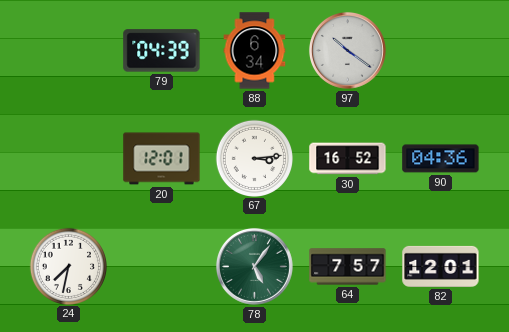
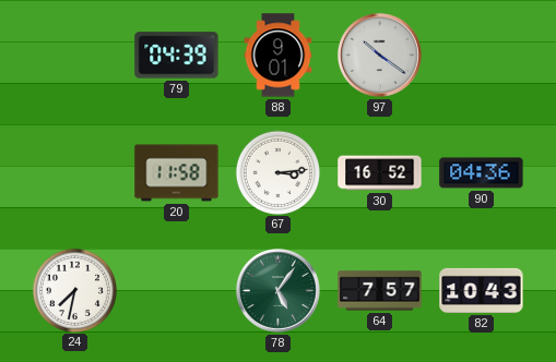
88: 6:34 -> 9:01 (279, 56)
20: 12:01 -> 11:58 (177, 173)
82: 12:01 -> 10:43 (482, 290)
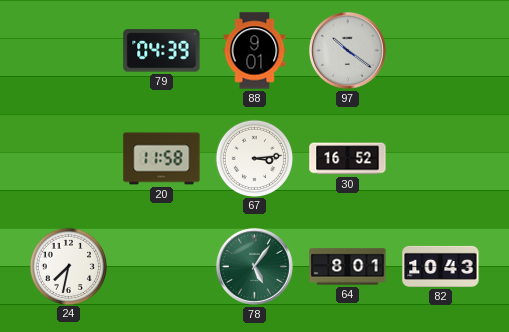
90: 04:36 -> none (482, 173)
64: 7:57 -> 8:01 (348, 267)
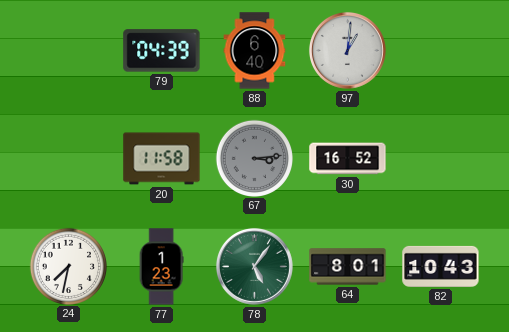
88: 9:01 -> 6:40 (255, 51)
97: 10:21 -> 1:01 (347, 50)
67 dial: white -> grey (254, 158)
77: none -> 1:23 (161, 267)
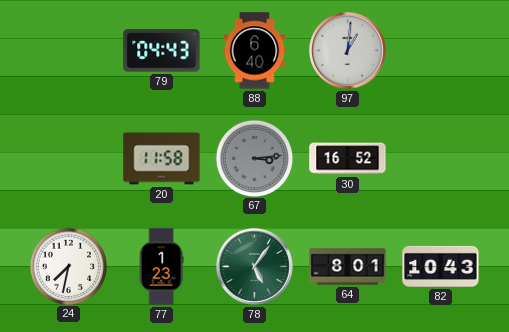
79: 04:39 -> 04:43 (162, 51)
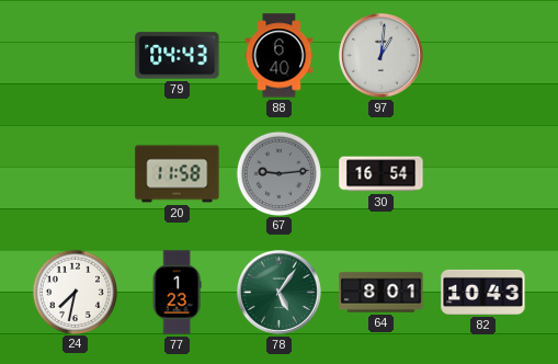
67: 3:14 -> 9:14 (278, 173)
30: 16:52 -> 16:54 (382, 174)
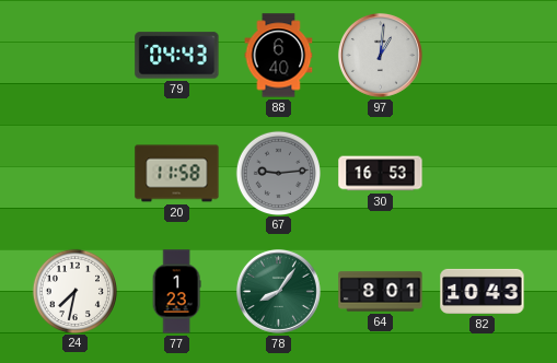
30: 16:54 -> 16:53 (381, 174)
78: 5:06 -> 8:06 (278, 291)
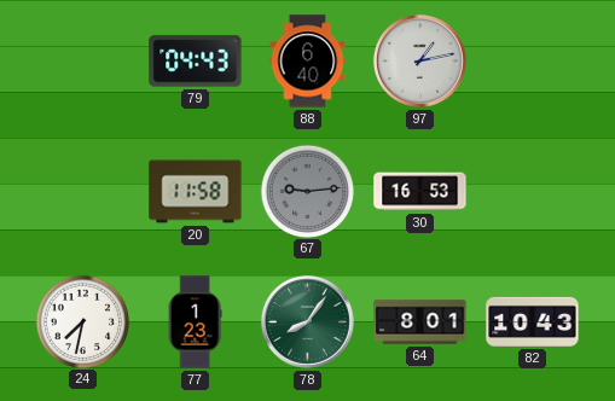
97: 1:01 -> 1:13 (419, 60)
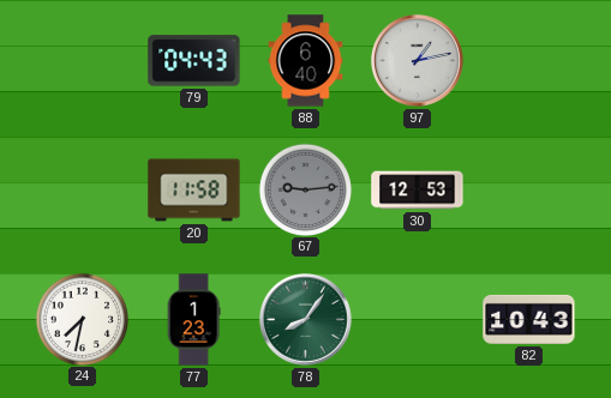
30: 16:53 -> 12:53 (418, 191)
64: 8:01 -> none (420, 322)
